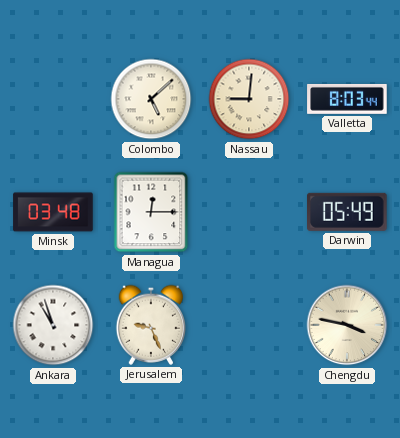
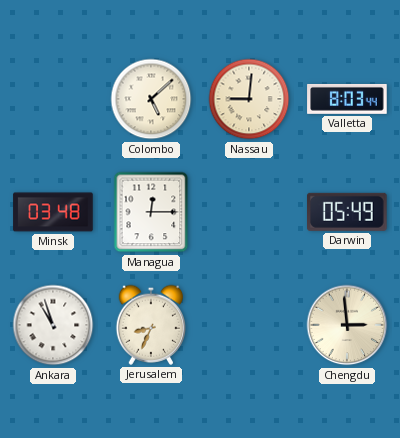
Jerusalem: 9:26 -> 8:34 (151, 325)
Chengdu: 3:47 -> 2:59 (347, 325)
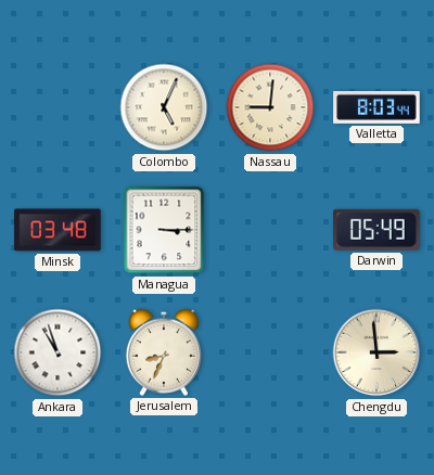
Colombo: 5:08 -> 5:04 (164, 107)
Managua: 12:15 -> 3:15 (164, 230)
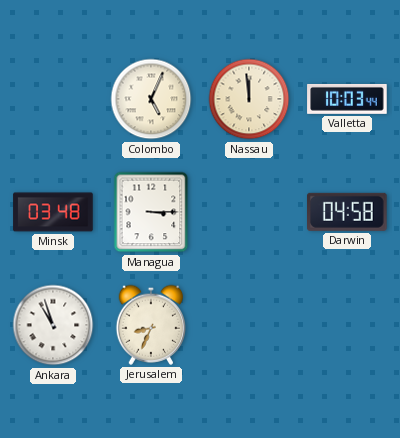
Nassau: 9:01 -> 11:59 (249, 99)
Valletta: 8:03 -> 10:03 (347, 99)
Darwin: 05:49 -> 04:58 (348, 212)
Chengdu: 2:59 -> none (376, 352)
